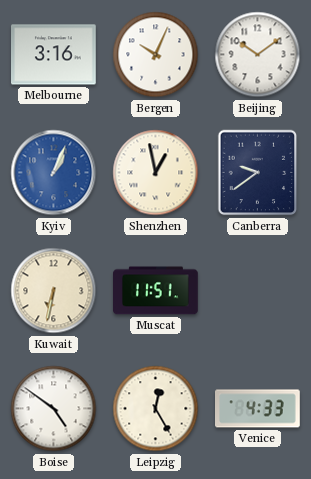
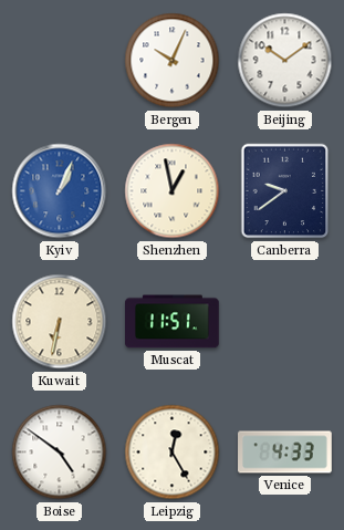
Melbourne: 3:16 -> none (54, 55)
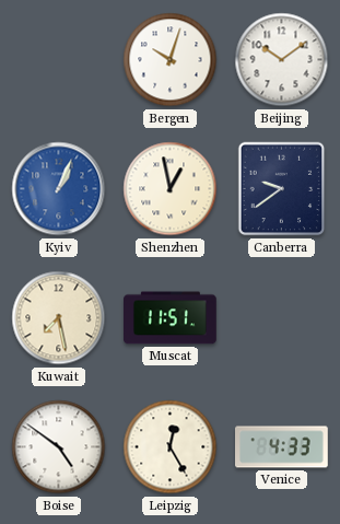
Bergen: 10:04 -> 10:03 (171, 60)
Kuwait: 6:32 -> 7:28 (59, 318)
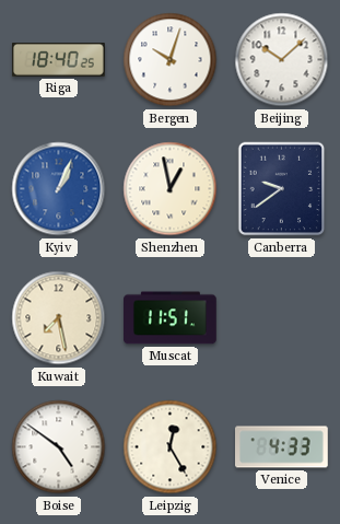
Riga: none -> 18:40 (59, 60)
Beijing: 10:09 -> 10:08 (282, 60)
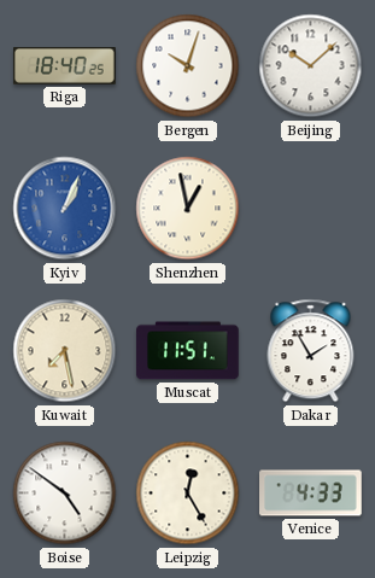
Canberra: 9:39 -> none (282, 189)
Dakar: none -> 1:55 (311, 351)
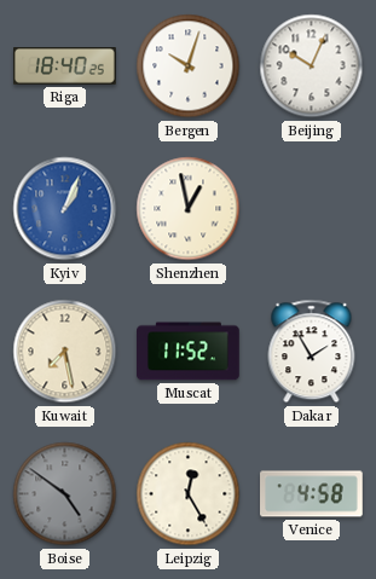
Beijing: 10:08 -> 10:04 (312, 66)
Muscat: 11:51 -> 11:52 (189, 352)
Boise dial: white -> grey (65, 494)
Venice: 4:33 -> 4:58 (312, 494)
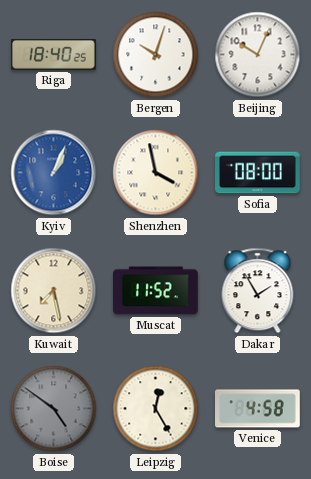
Shenzhen: 12:58 -> 3:58 (156, 173)
Sofia: none -> 08:00 (258, 173)
